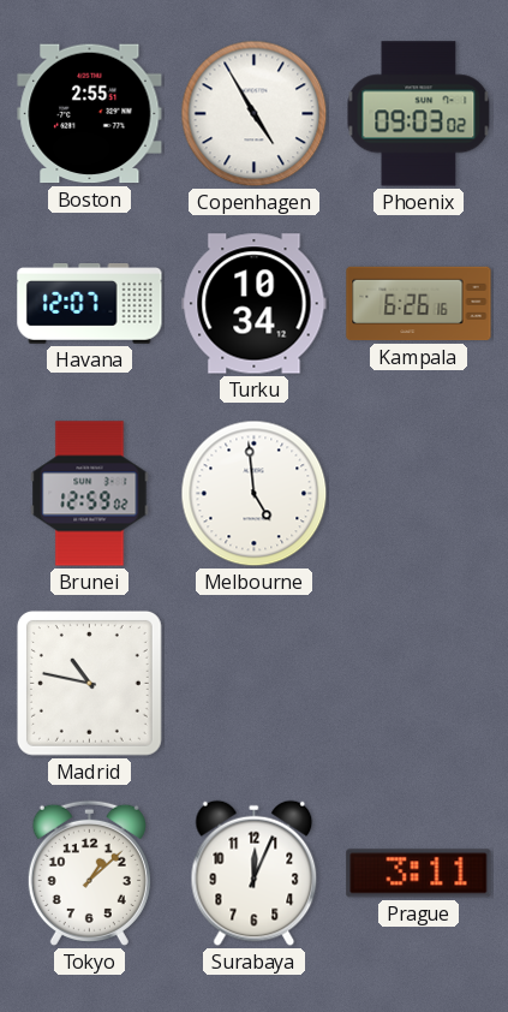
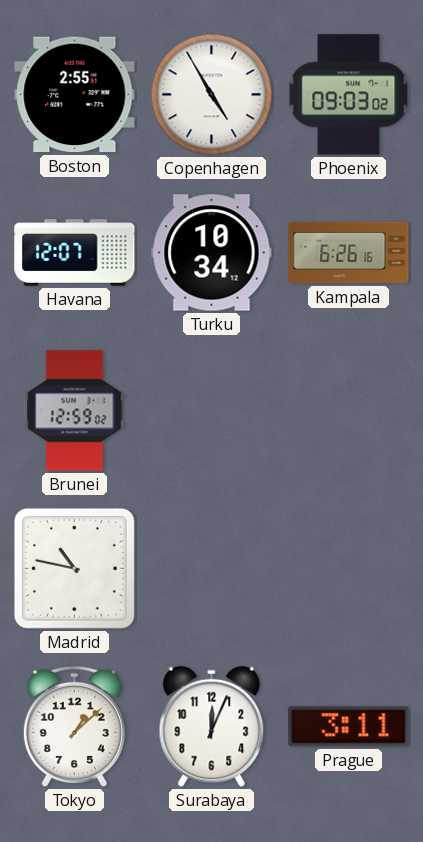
Melbourne: 4:59 -> none (255, 494)
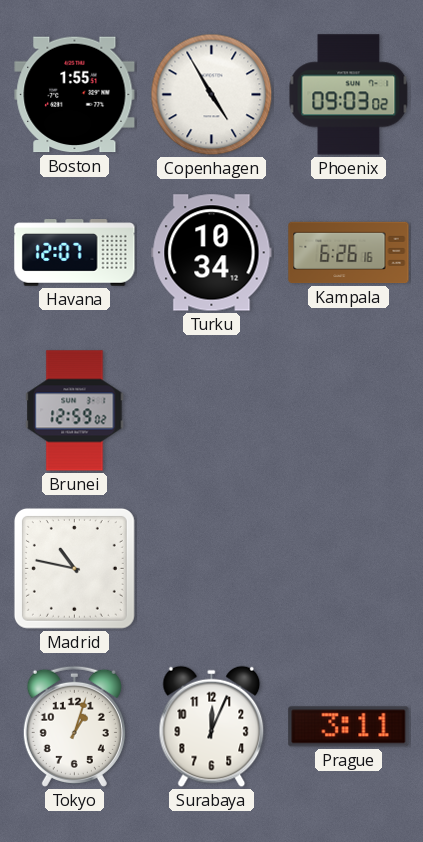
Boston: 2:55 -> 1:55 (75, 95)
Tokyo: 1:08 -> 1:03 (74, 726)
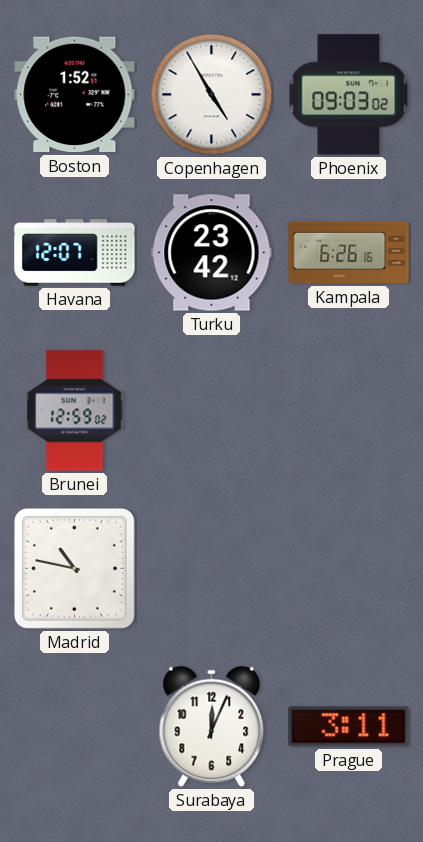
Boston: 1:55 -> 1:52 (75, 95)
Turku: 10:34 -> 23:42 (212, 253)
Tokyo: 1:03 -> none (74, 726)
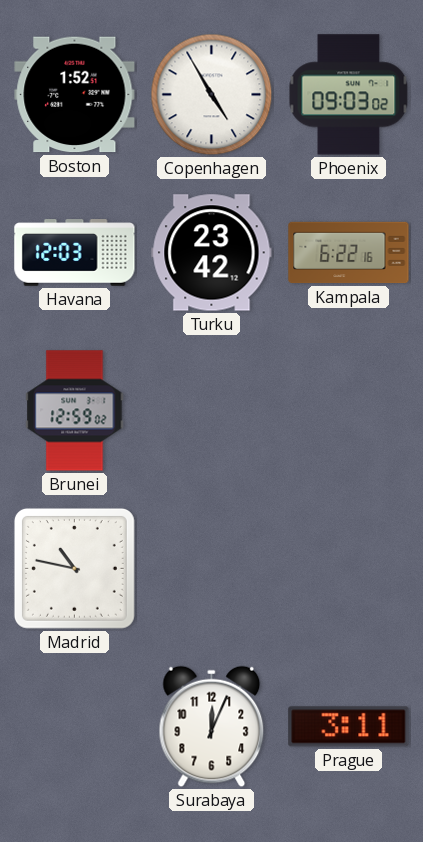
Havana: 12:07 -> 12:03 (75, 253)
Kampala: 6:26 -> 6:22 (349, 253)
